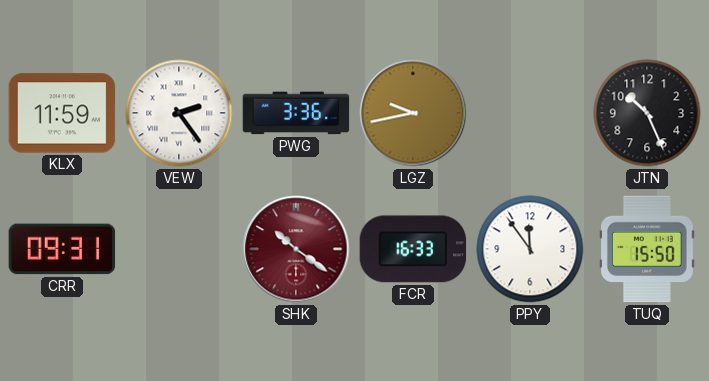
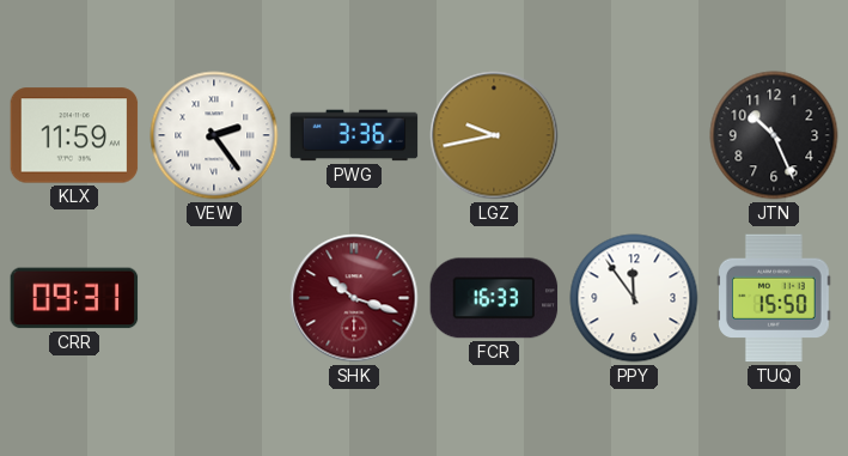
SHK: 10:21 -> 10:18 (354, 298)
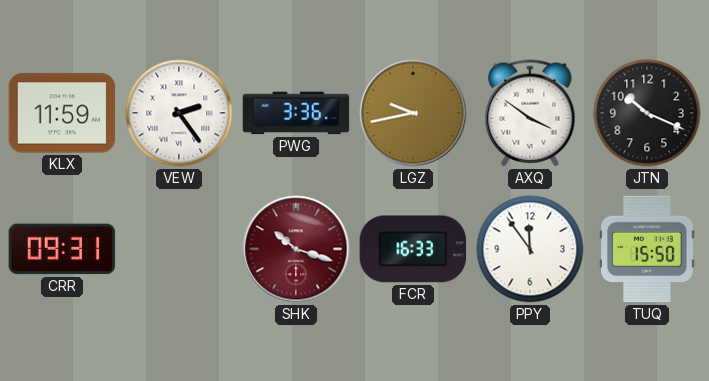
AXQ: none -> 3:51 (530, 113)
JTN: 10:26 -> 10:19 (647, 113)
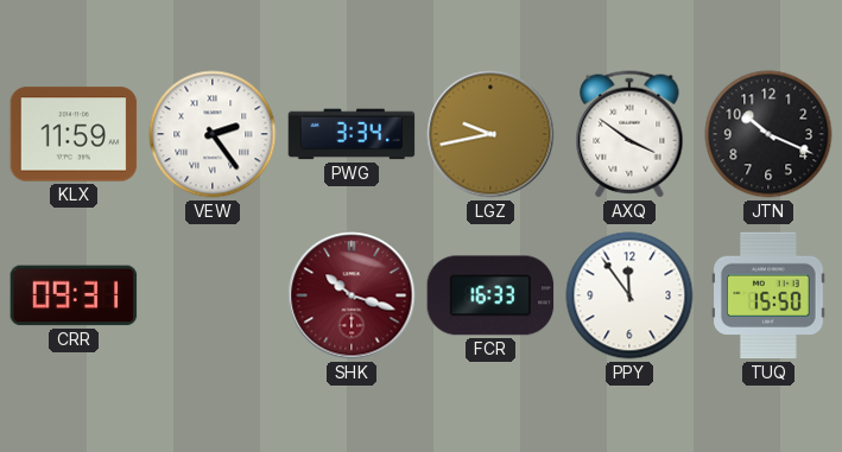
PWG: 3:36 -> 3:34 (352, 134)
